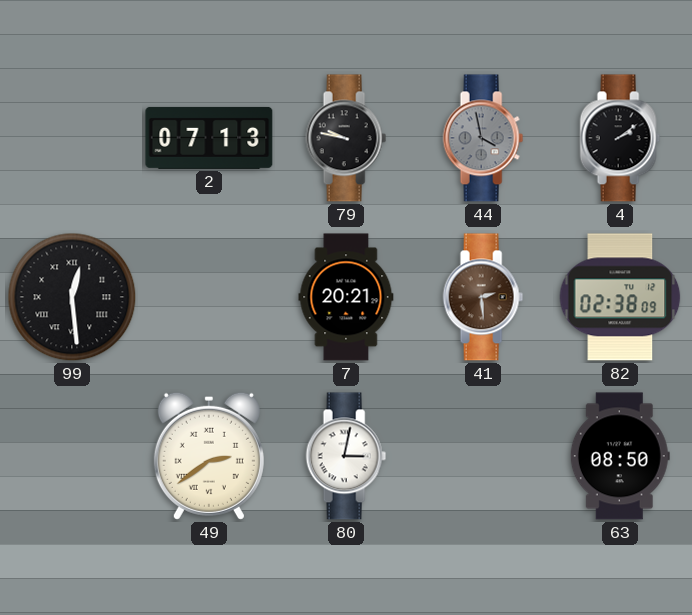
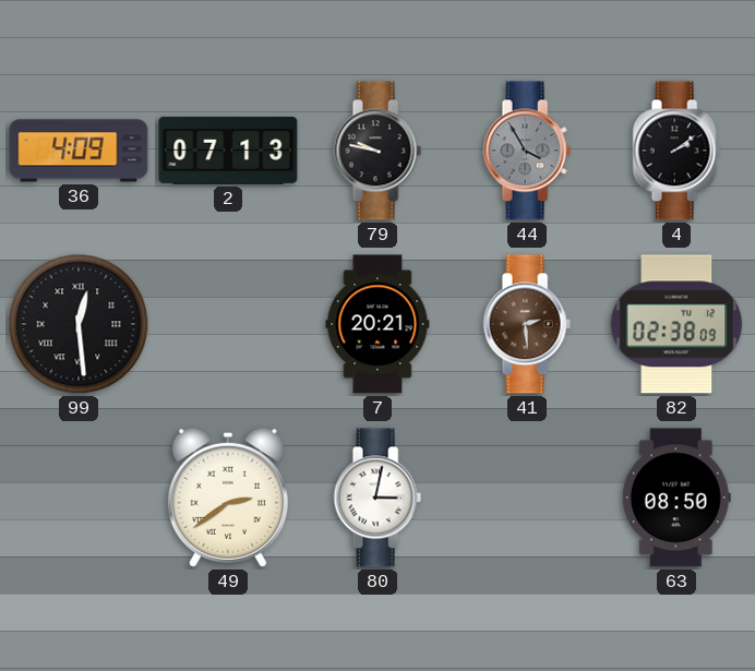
36: none -> 4:09 (79, 151)
44: 3:58 -> 3:55 (527, 151)
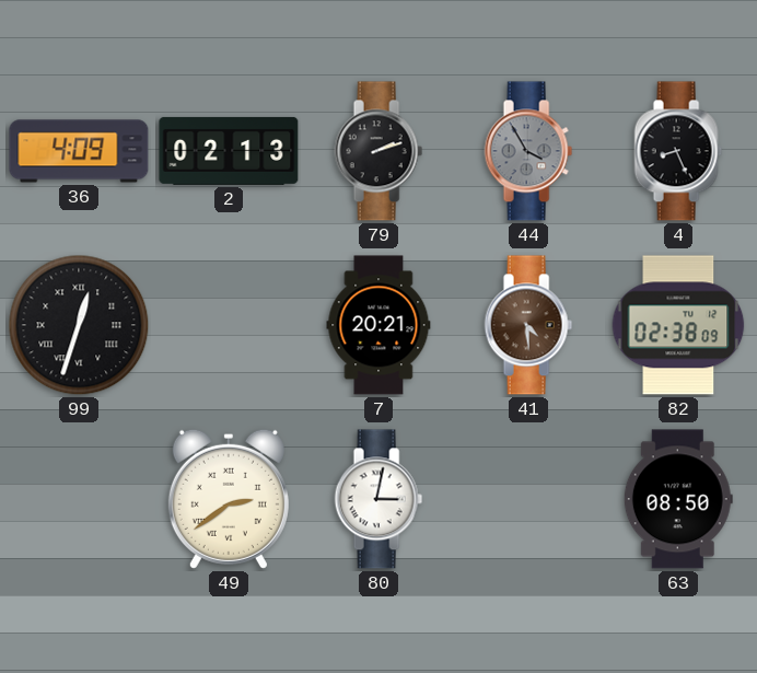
2: 07:13 -> 02:13 (229, 151)
79: 9:47 -> 2:12 (378, 151)
4: 2:09 -> 8:26 (678, 151)
99: 12:29 -> 12:33 (79, 325)
41: 2:29 -> 4:29 (528, 325)
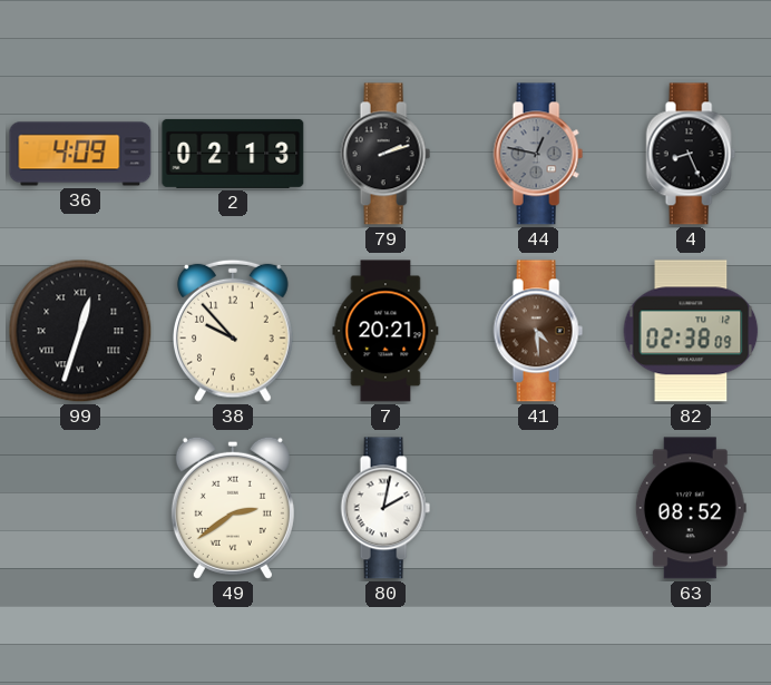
44: 3:55 -> 12:47 (538, 154)
38: none -> 9:53 (233, 331)
80: 3:02 -> 2:02 (385, 508)
63: 08:50 -> 08:52 (691, 508)
